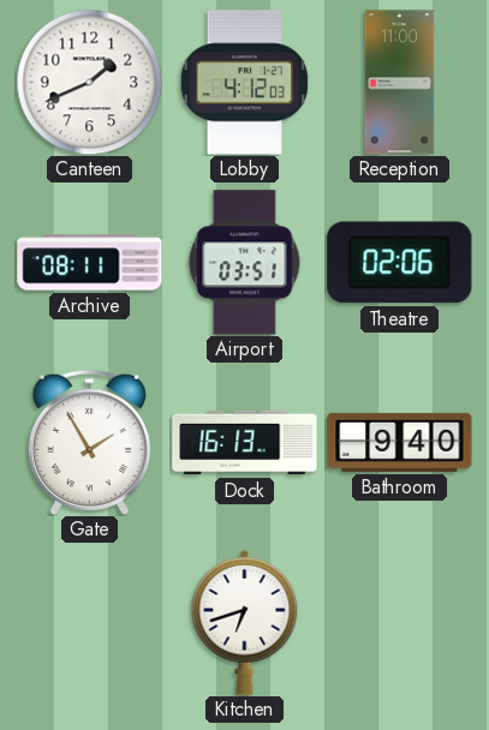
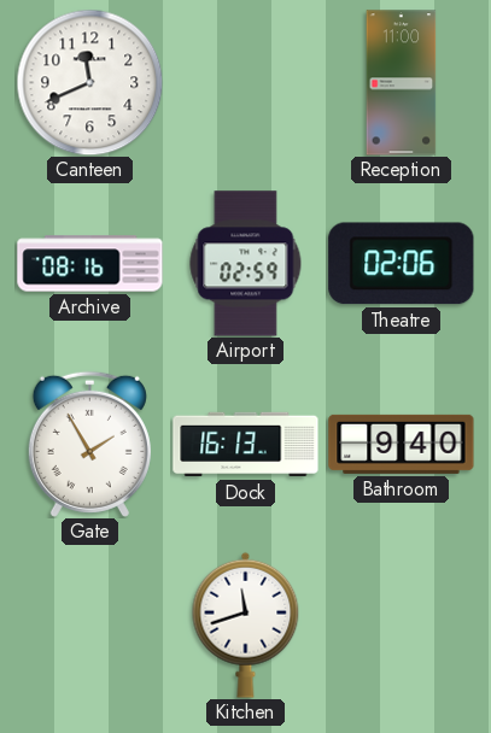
Canteen: 1:41 -> 11:41 (89, 82)
Lobby: 4:12 -> none (245, 83)
Archive: 08:11 -> 08:16 (90, 264)
Airport: 03:51 -> 02:59 (246, 264)
Kitchen: 6:42 -> 11:42 (246, 624)
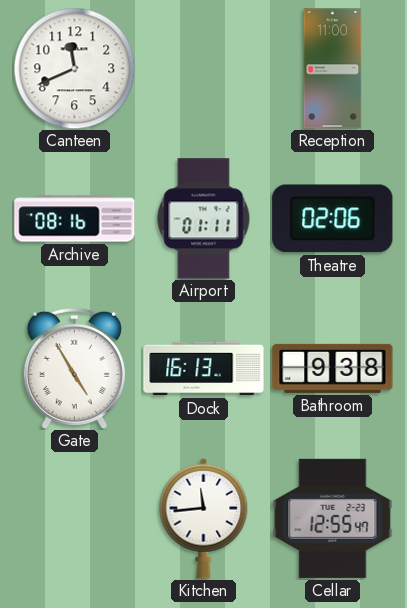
Airport: 02:59 -> 01:11 (204, 219)
Gate: 1:55 -> 4:55 (74, 368)
Bathroom: 9:40 -> 9:38 (333, 368)
Kitchen: 11:42 -> 11:44 (204, 518)
Cellar: none -> 12:55 (333, 518)
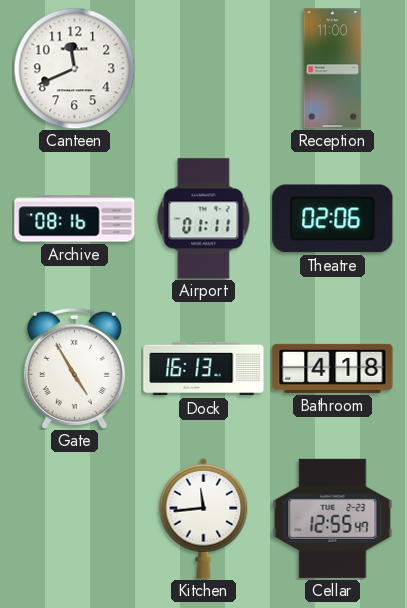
Bathroom: 9:38 -> 4:18 (333, 368)
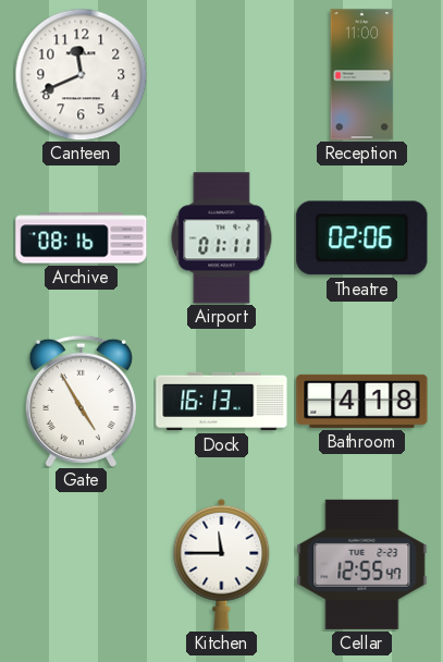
Kitchen: 11:44 -> 11:45 (222, 564)
